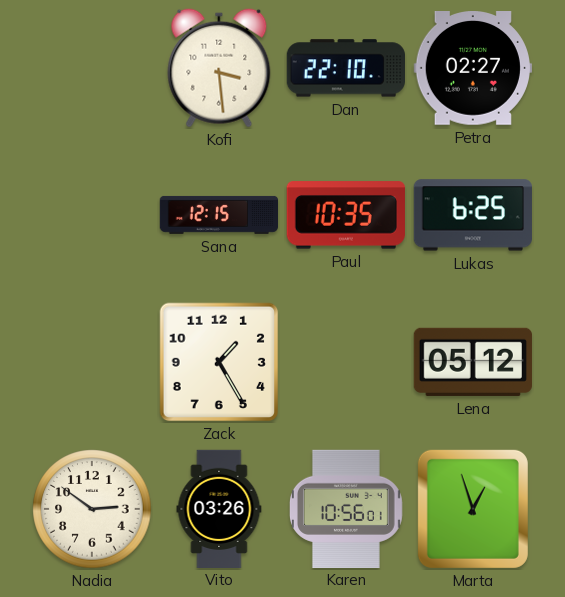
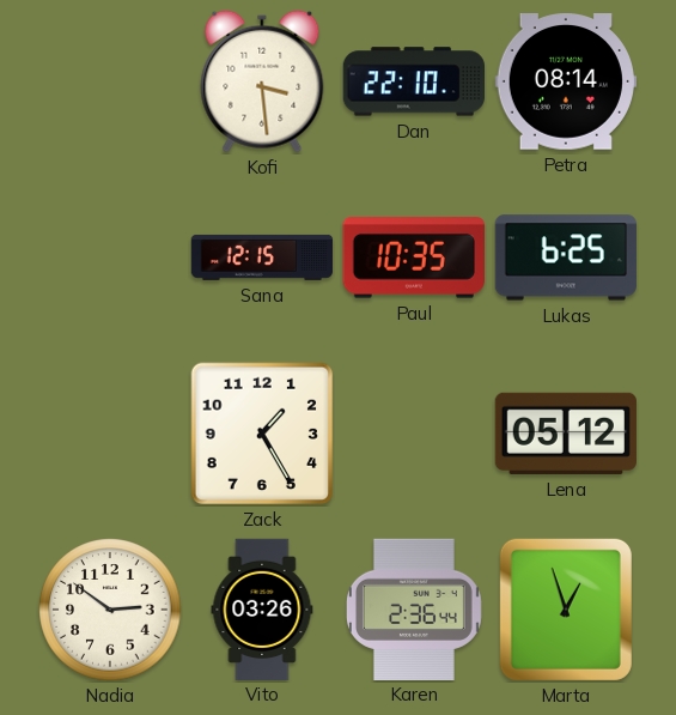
Petra: 02:27 -> 08:14 (566, 83)
Karen: 10:56 -> 2:36 (414, 608)
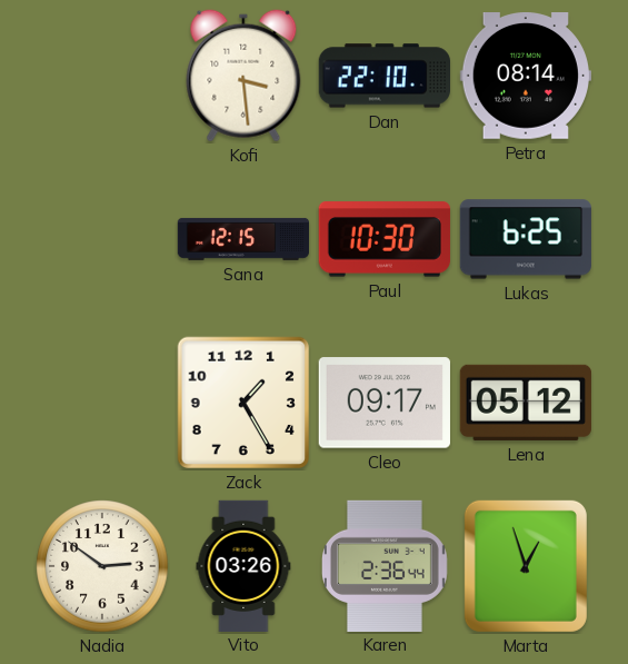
Paul: 10:35 -> 10:30 (385, 239)
Cleo: none -> 09:17 (385, 403)
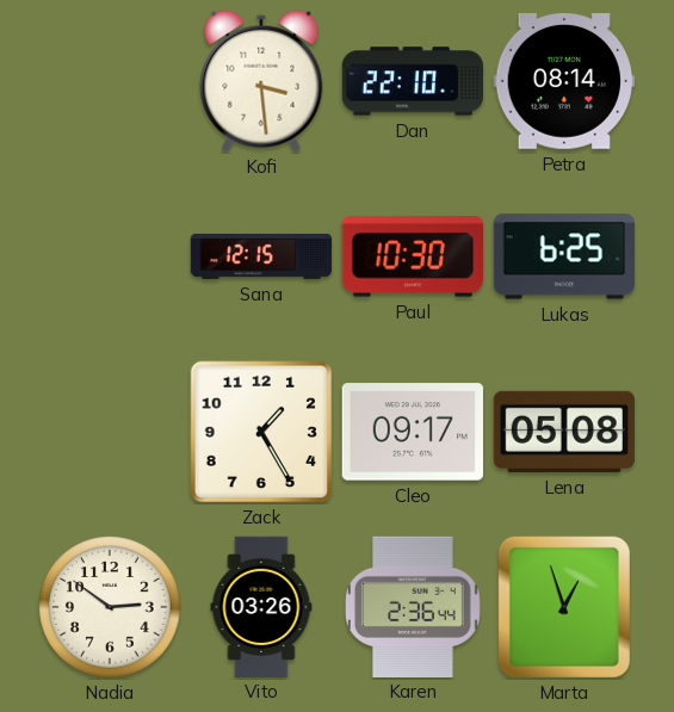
Lena: 05:12 -> 05:08 (564, 432)
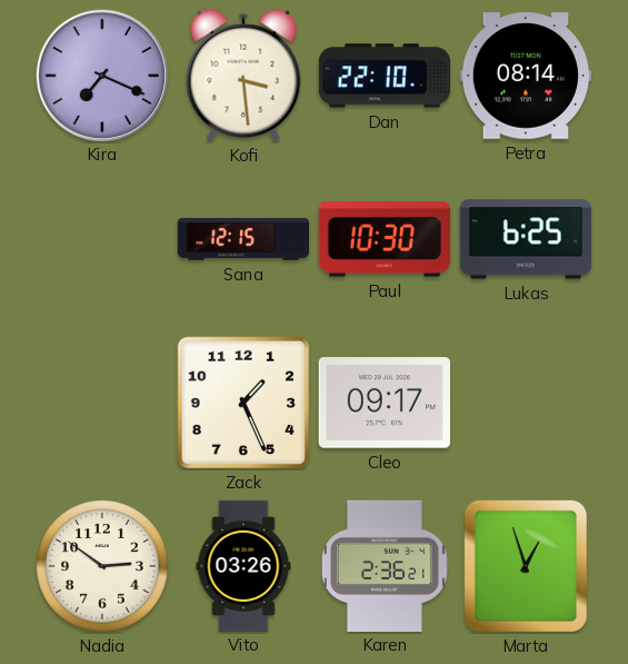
Kira: none -> 7:19 (101, 75)
Zack: 1:25 -> 1:26 (243, 403)
Lena: 05:08 -> none (564, 432)
Karen: 2:36:44 -> 2:36:21 (385, 565)
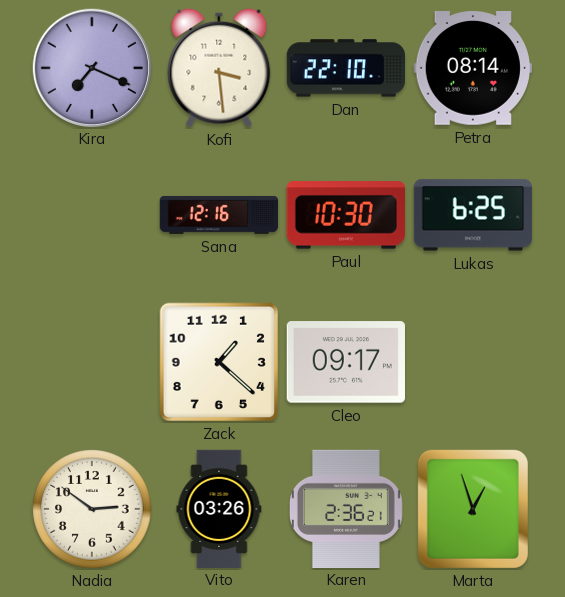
Sana: 12:15 -> 12:16 (219, 215)
Zack: 1:26 -> 1:22 (219, 362)
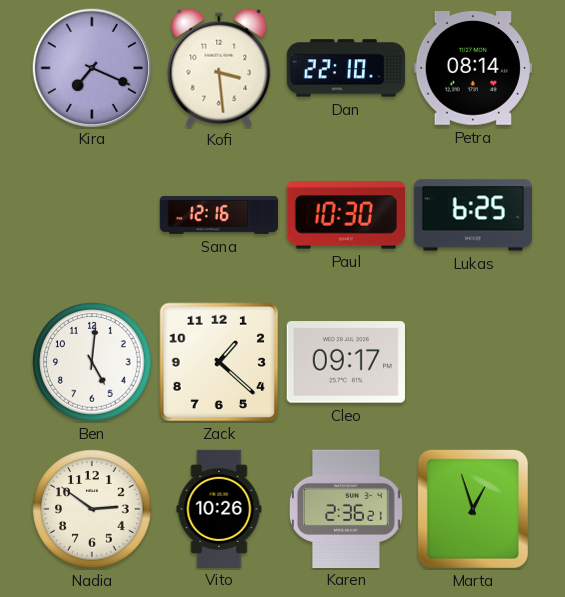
Ben: none -> 5:01 (92, 362)
Vito: 03:26 -> 10:26 (219, 508)
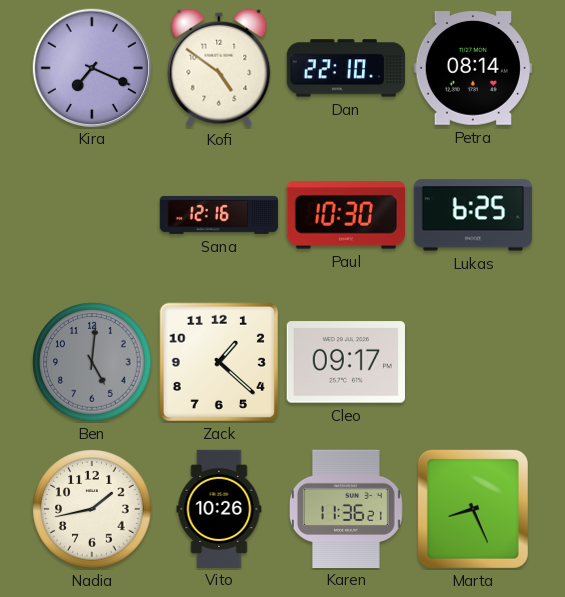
Kofi: 3:29 -> 4:51 (219, 68)
Ben dial: white -> grey (92, 362)
Nadia: 2:51 -> 1:43 (92, 509)
Karen: 2:36 -> 11:36 (346, 508)
Marta: 12:57 -> 8:26 (473, 509)
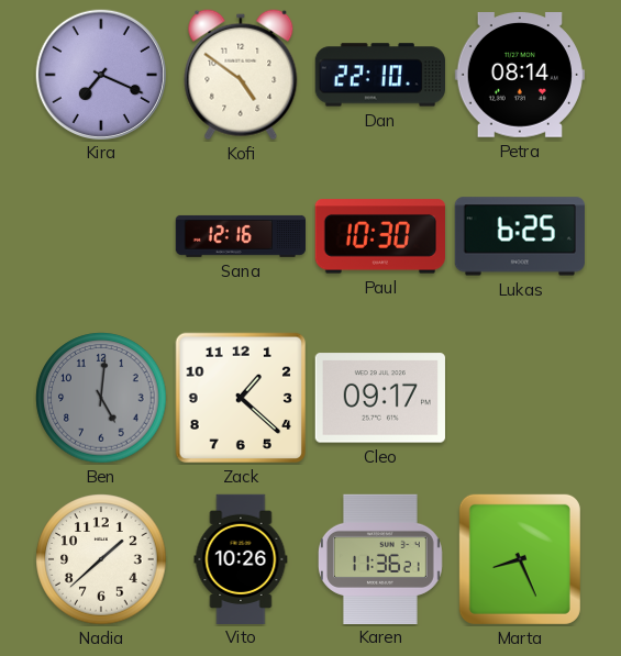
Nadia: 1:43 -> 1:38 (101, 559)
